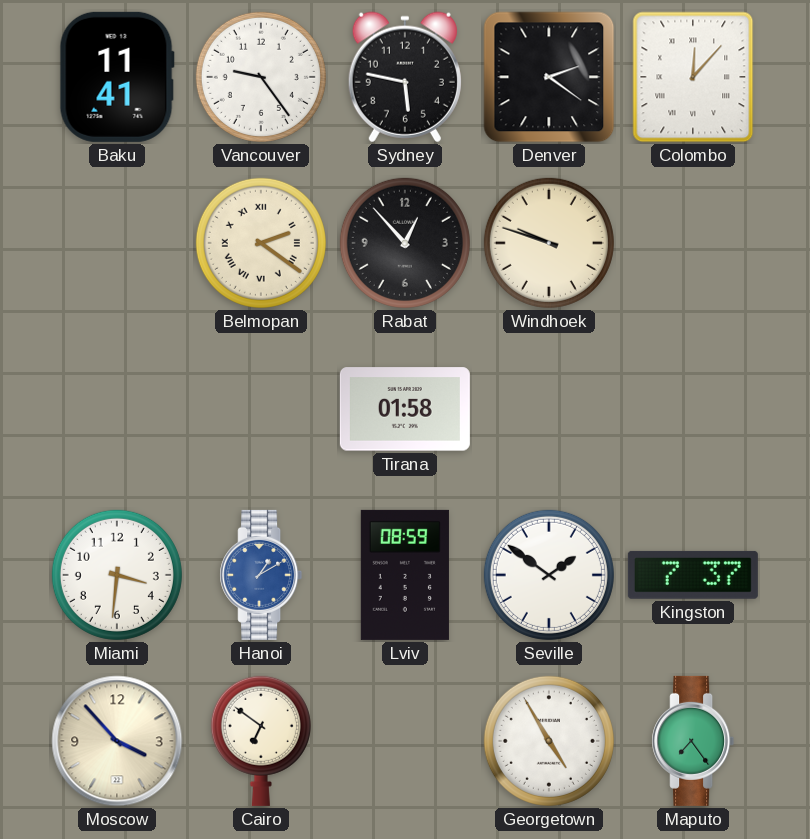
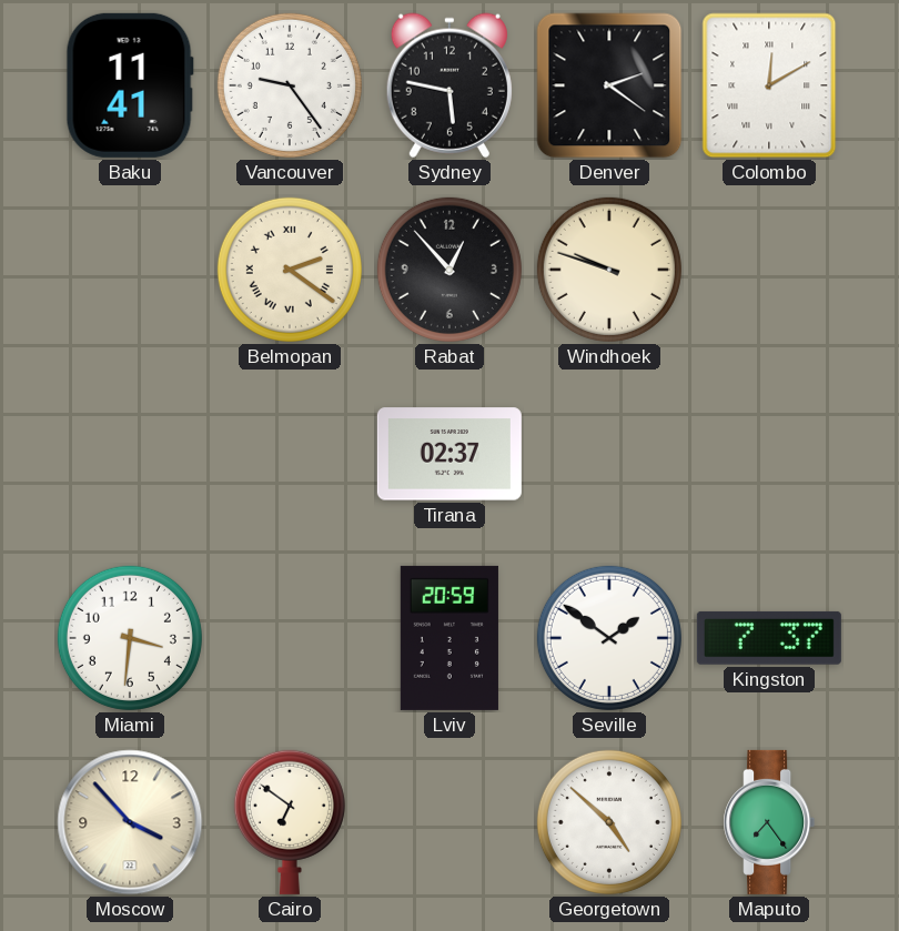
Colombo: 12:07 -> 12:10 (769, 85)
Tirana: 01:58 -> 02:37 (449, 454)
Hanoi: 1:10 -> none (261, 575)
Lviv: 08:59 -> 20:59 (449, 638)
Georgetown: 4:55 -> 4:52 (609, 822)
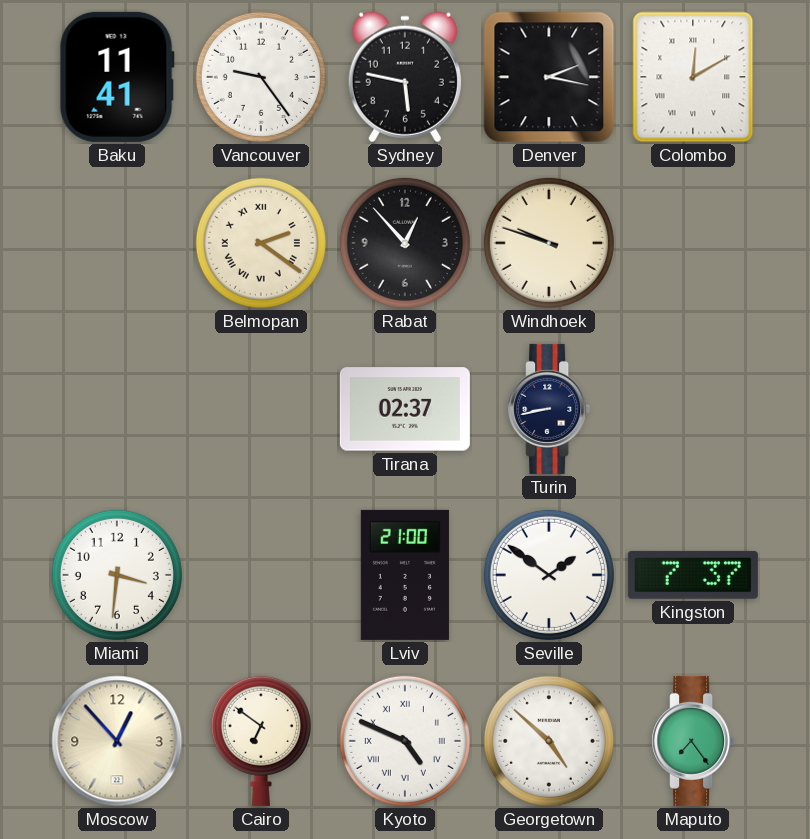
Denver: 2:21 -> 2:17 (549, 77)
Turin: none -> 8:43 (549, 409)
Lviv: 20:59 -> 21:00 (405, 575)
Moscow: 3:53 -> 12:53 (117, 741)
Kyoto: none -> 4:49 (405, 741)
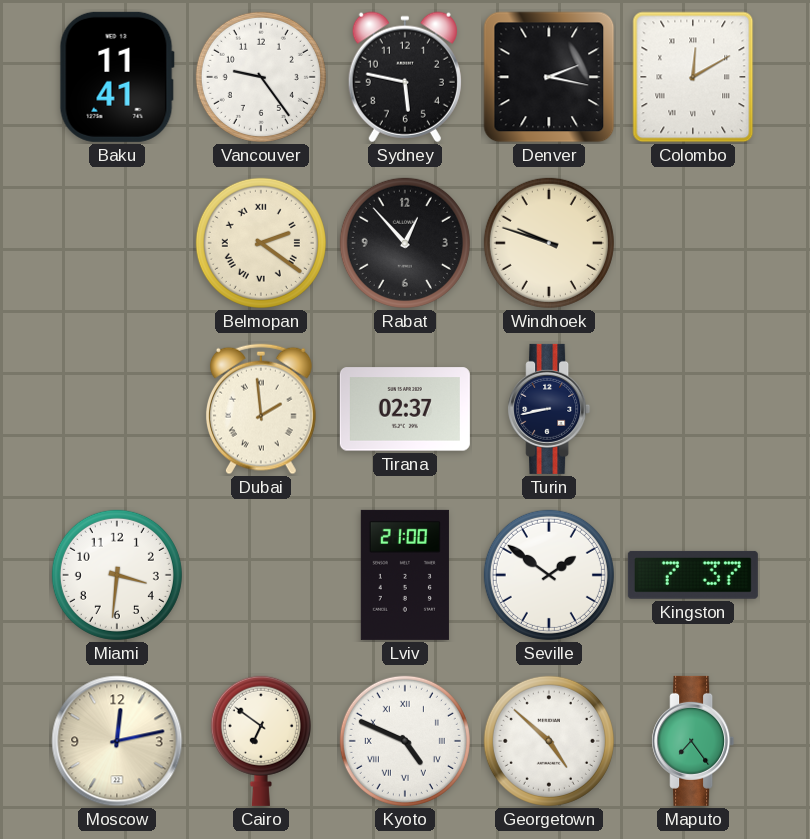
Dubai: none -> 1:59 (261, 409)
Moscow: 12:53 -> 12:13 (117, 741)
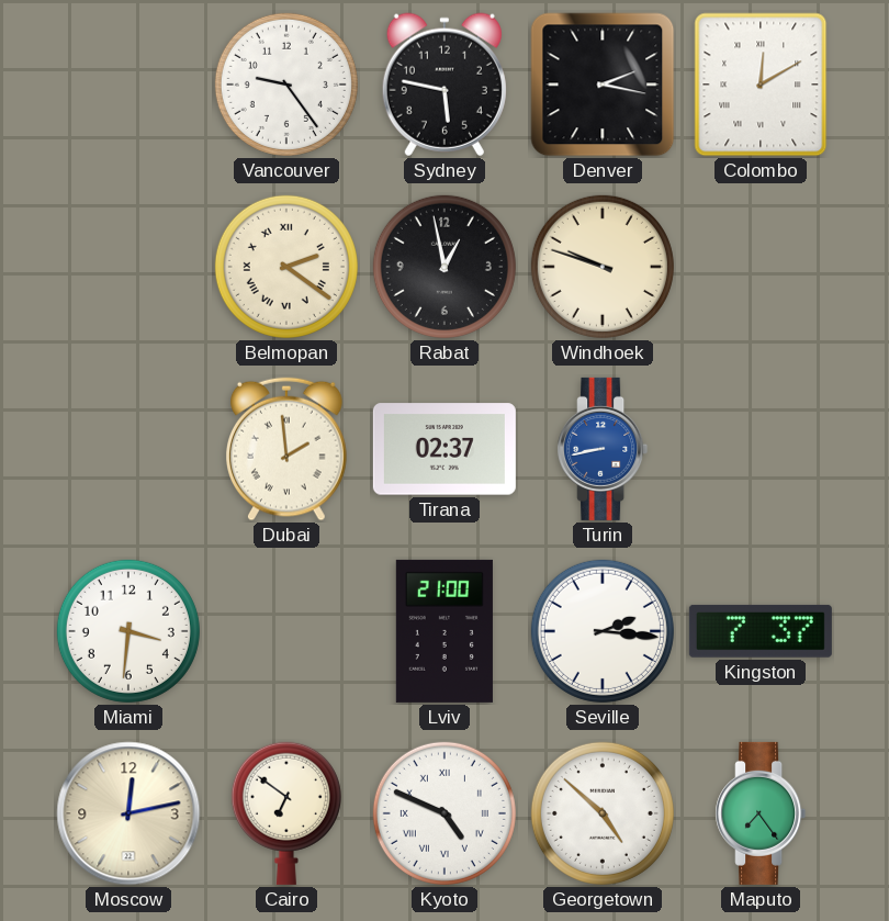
Baku: 11:41 -> none (117, 77)
Rabat: 12:53 -> 12:58 (444, 267)
Turin dial: navy -> blue (603, 449)
Seville: 1:51 -> 2:16 (603, 631)
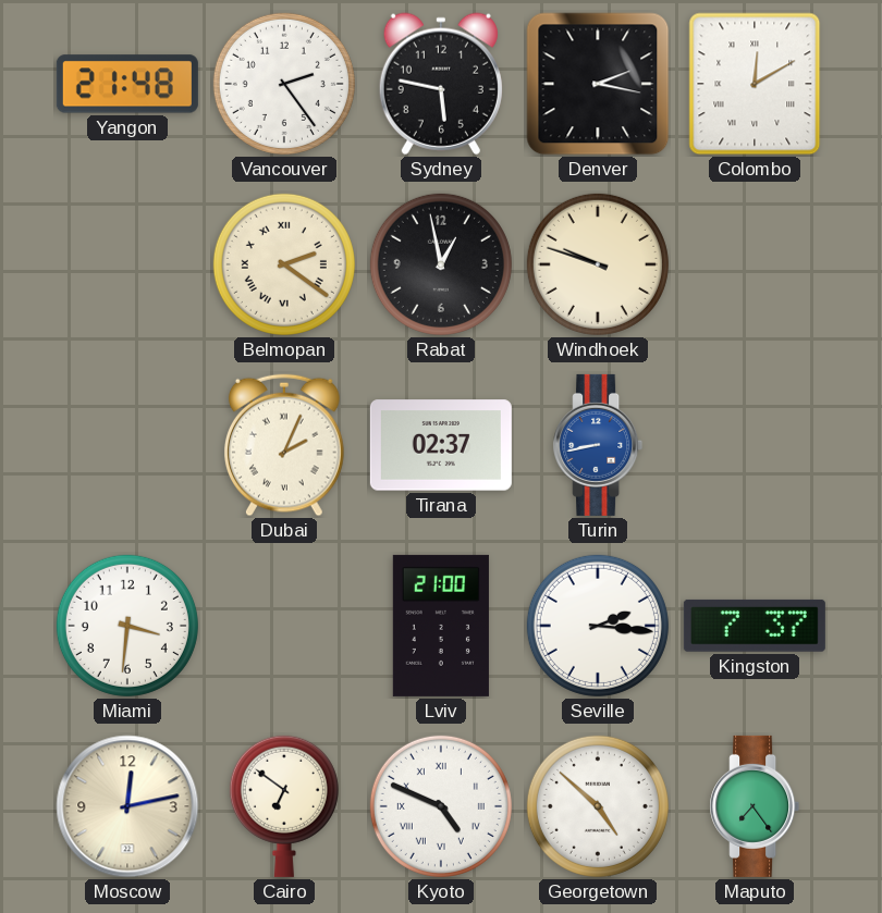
Yangon: none -> 21:48 (127, 84)
Vancouver: 9:24 -> 2:24 (284, 84)
Dubai: 1:59 -> 2:04 (284, 445)
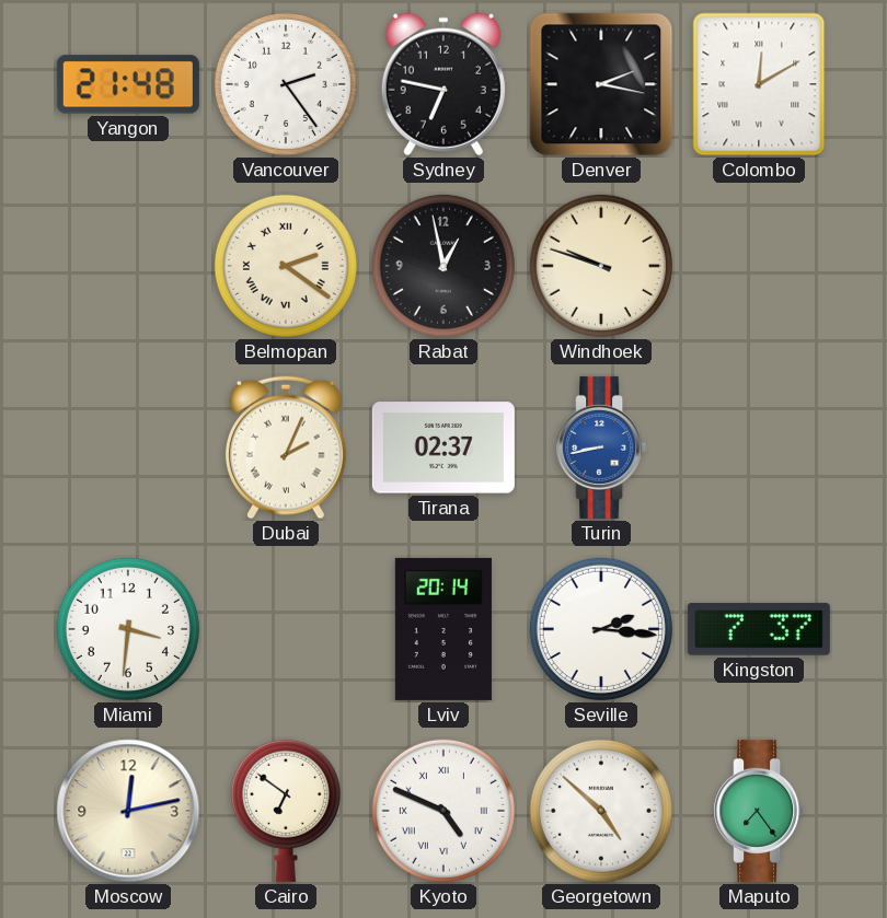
Sydney: 5:47 -> 6:47 (443, 84)
Lviv: 21:00 -> 20:14 (443, 629)
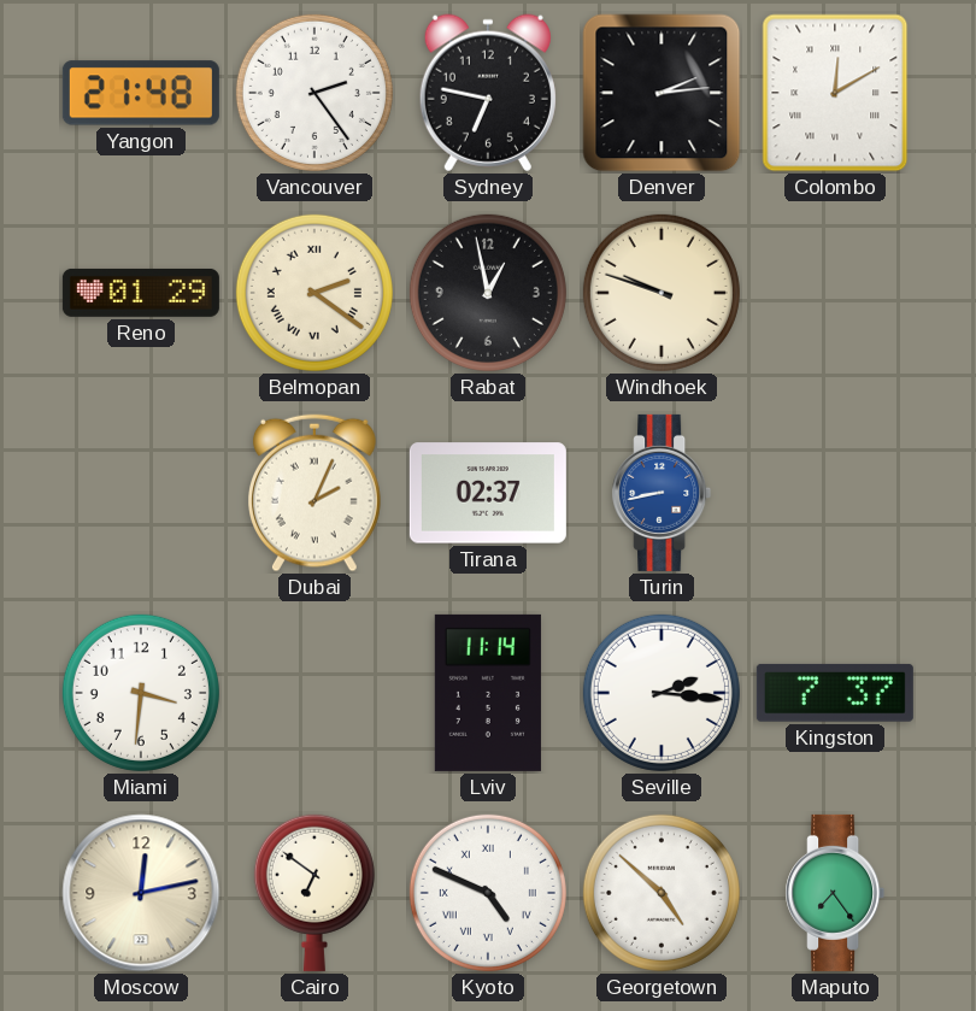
Denver: 2:17 -> 2:14 (662, 93)
Reno: none -> 01:29 (141, 293)
Lviv: 20:14 -> 11:14 (488, 693)
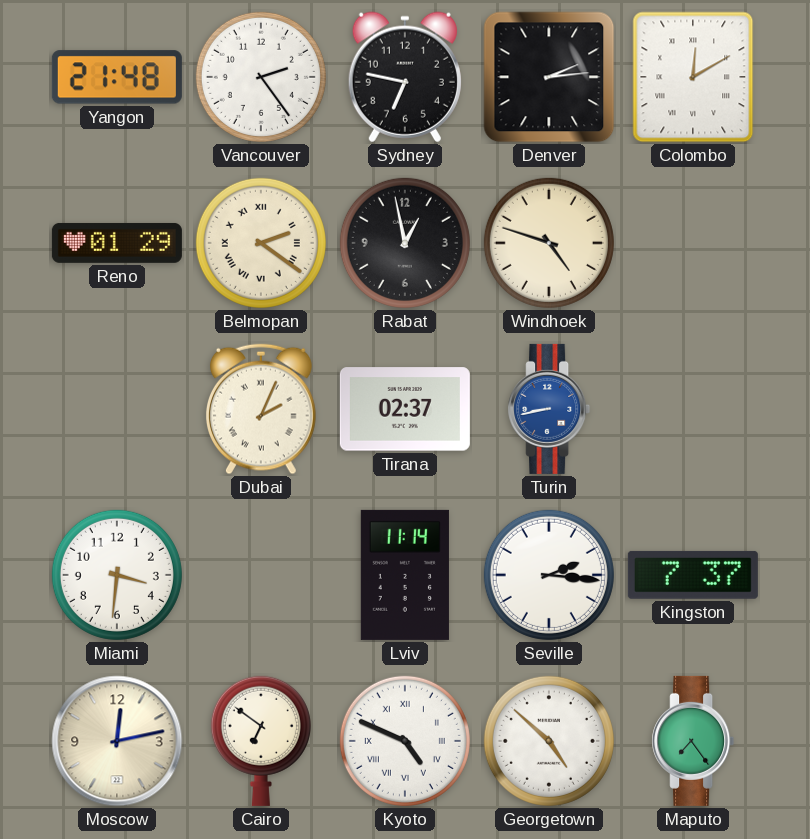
Windhoek: 9:48 -> 4:48 (549, 243)
